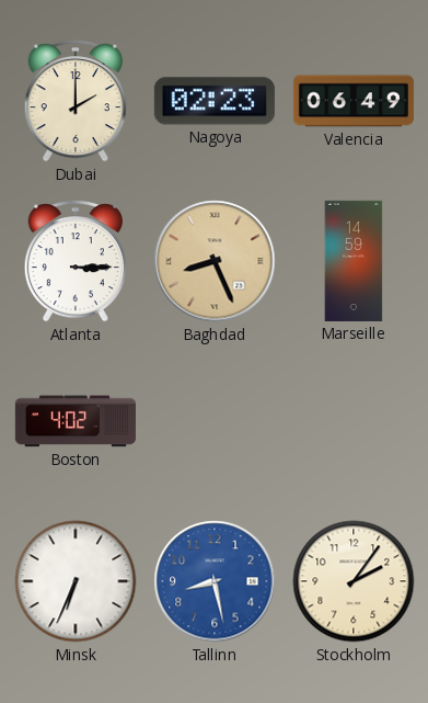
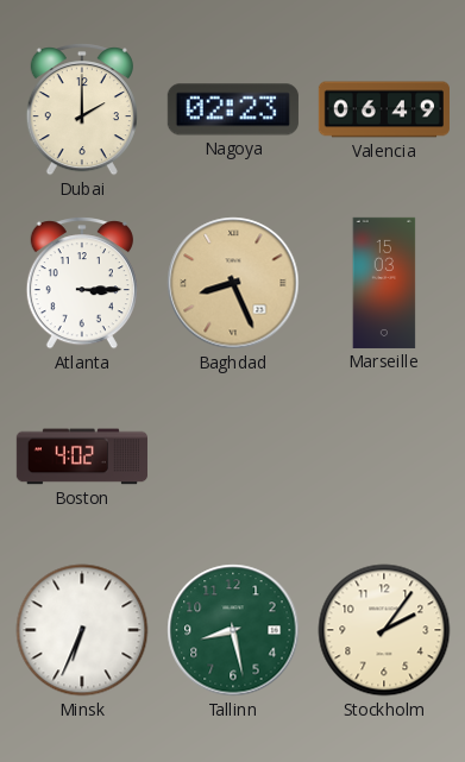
Marseille: 14:59 -> 15:03 (384, 283)
Tallinn dial: blue -> green (233, 630)
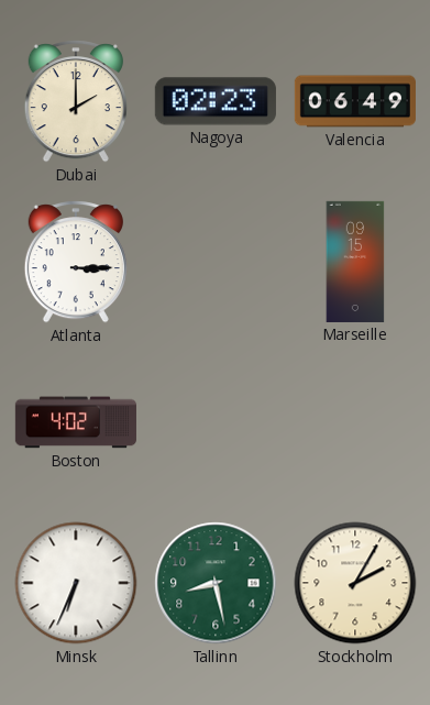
Baghdad: 8:26 -> none (233, 283)
Marseille: 15:03 -> 09:15 (355, 262)
Stockholm: 2:06 -> 2:05 (355, 583)
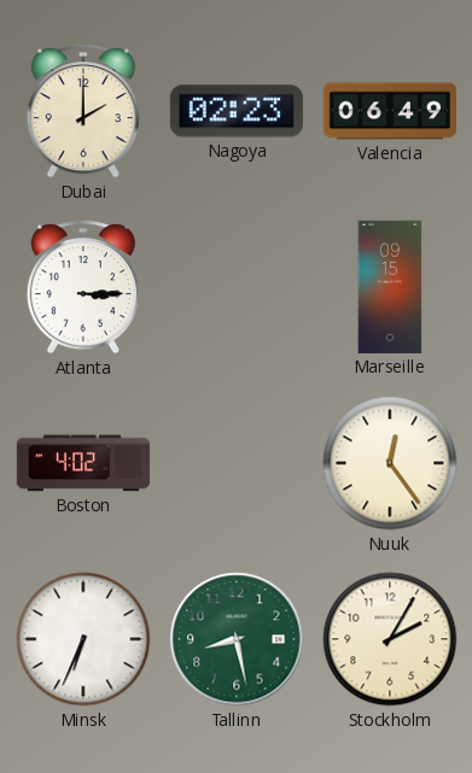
Nuuk: none -> 12:24 (390, 463)
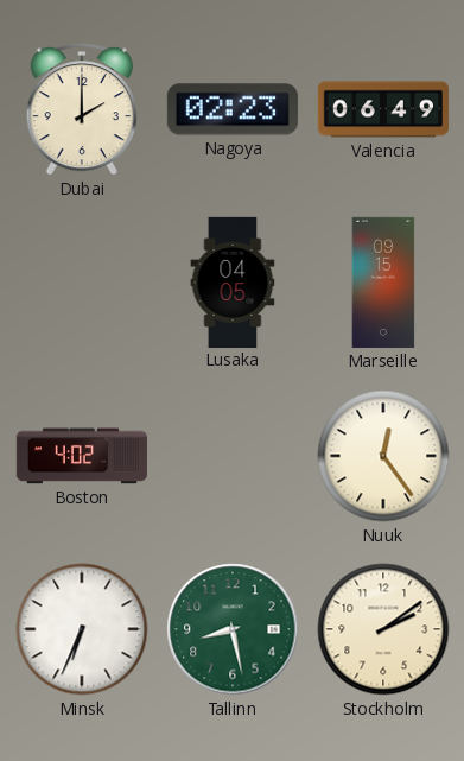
Atlanta: 3:15 -> none (83, 287)
Lusaka: none -> 04:05 (233, 281)
Stockholm: 2:05 -> 2:09 (383, 629)
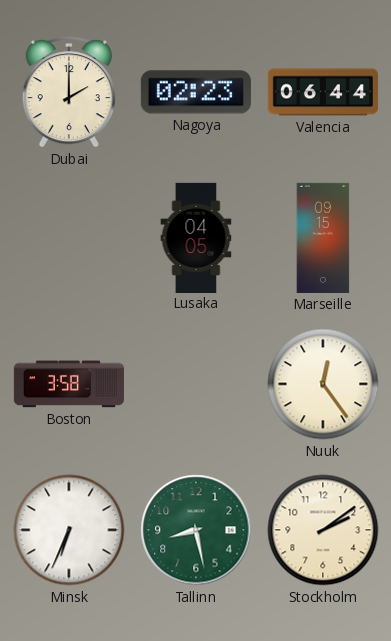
Valencia: 06:49 -> 06:44 (323, 92)
Boston: 4:02 -> 3:58 (69, 384)
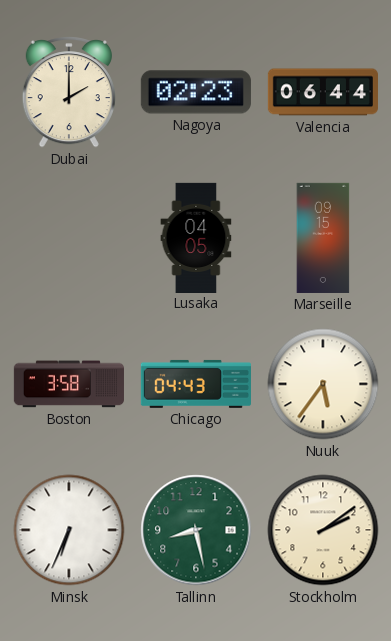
Chicago: none -> 04:43 (196, 384)
Nuuk: 12:24 -> 5:36 (323, 384)
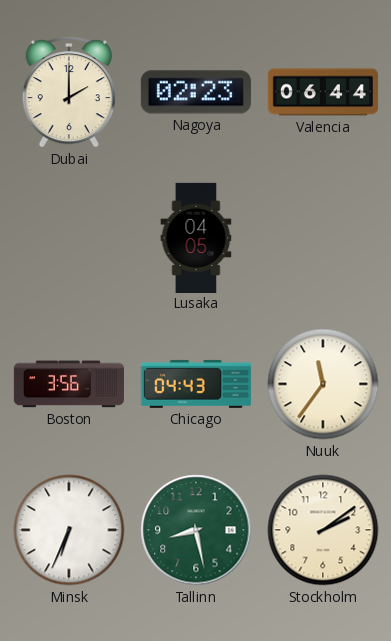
Marseille: 09:15 -> none (323, 238)
Boston: 3:58 -> 3:56 (69, 384)
Nuuk: 5:36 -> 11:36 (323, 384)
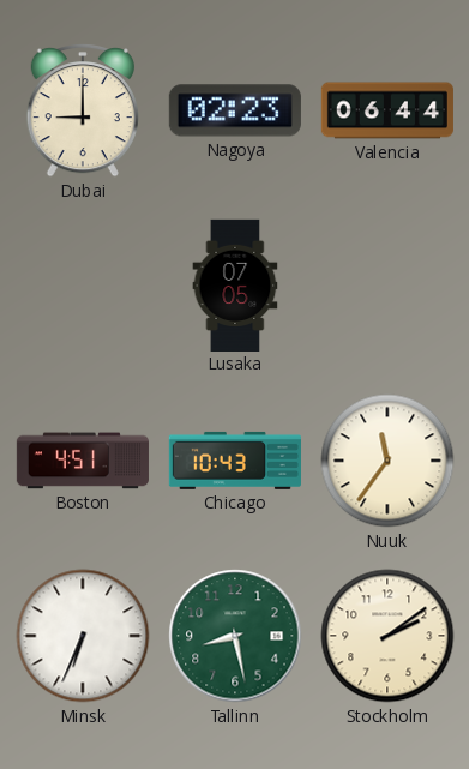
Dubai: 2:00 -> 9:00 (83, 110)
Lusaka: 04:05 -> 07:05 (235, 284)
Boston: 3:56 -> 4:51 (83, 461)
Chicago: 04:43 -> 10:43 (235, 461)
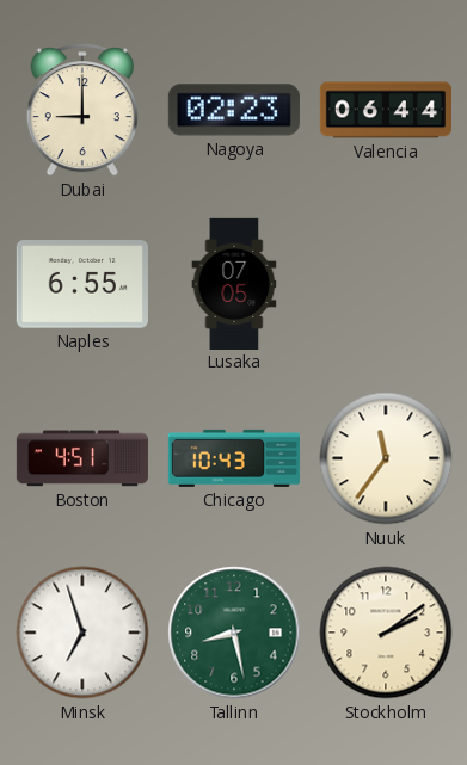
Naples: none -> 6:55 (82, 285)
Minsk: 6:34 -> 6:57 (82, 633)
